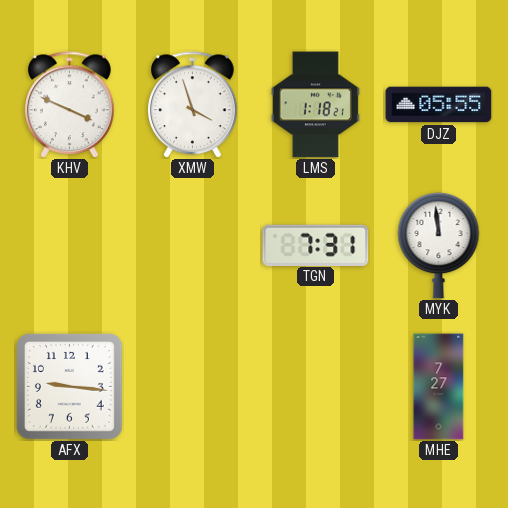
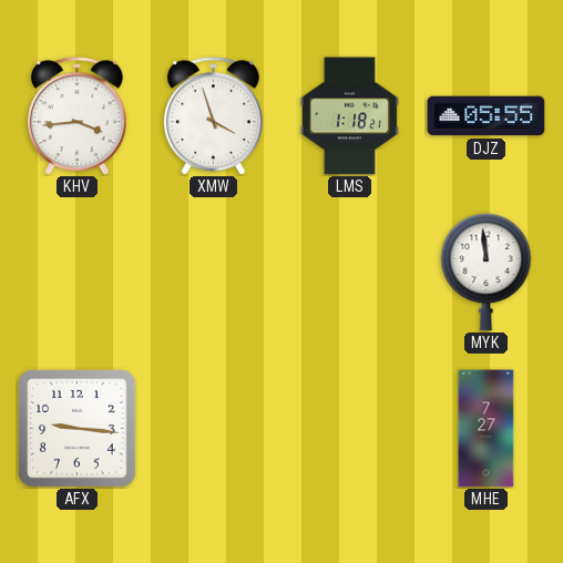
KHV: 3:49 -> 3:44 (78, 116)
TGN: 7:31 -> none (316, 245)
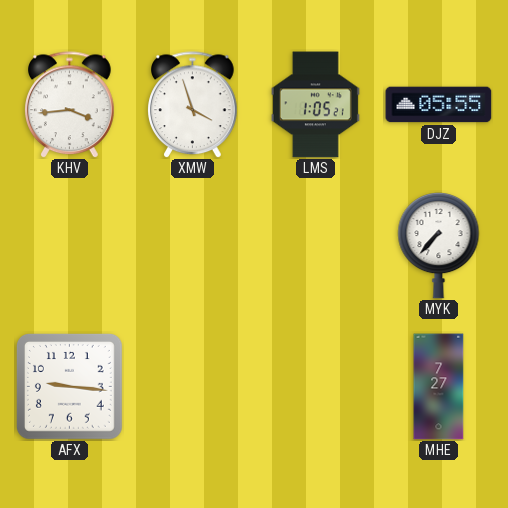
LMS: 1:18 -> 1:05 (315, 105)
MYK: 11:59 -> 7:37 (439, 246)
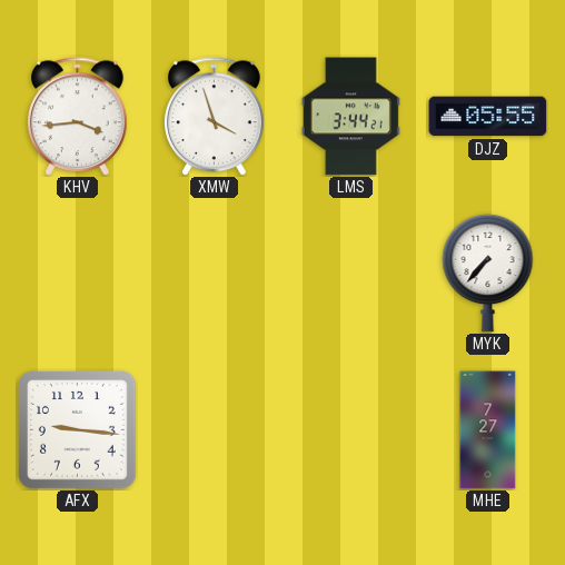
LMS: 1:05 -> 3:44 (350, 117)
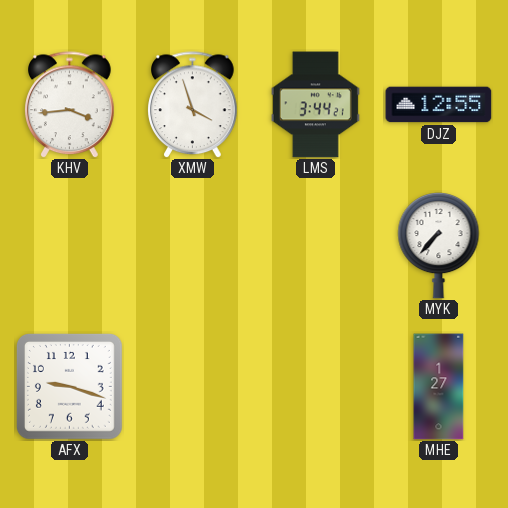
DJZ: 05:55 -> 12:55 (439, 105)
AFX: 9:16 -> 9:18 (69, 386)
MHE: 7:27 -> 1:27 (439, 387)
